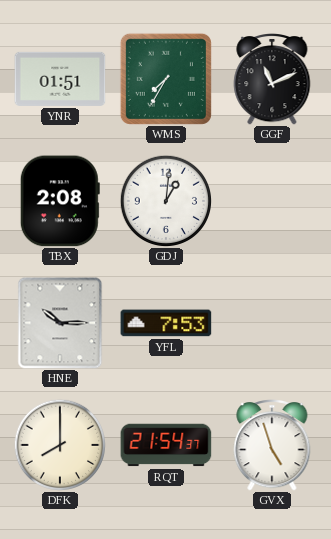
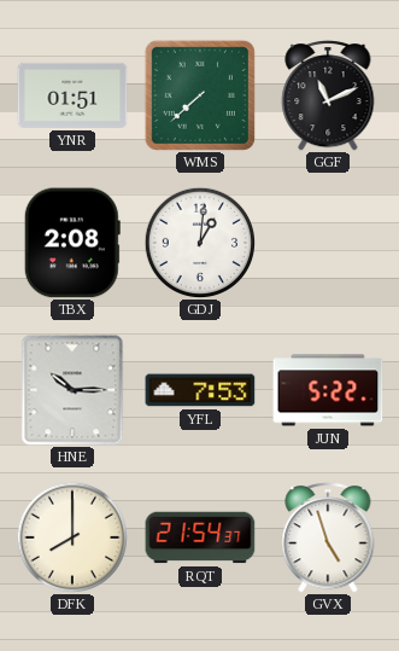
WMS: 7:35 -> 7:38 (200, 95)
JUN: none -> 5:22 (328, 390)
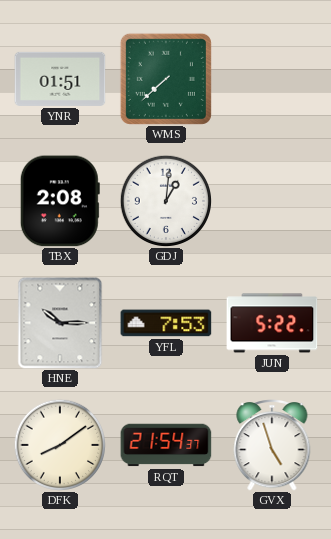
GGF: 11:11 -> none (328, 97)
DFK: 8:00 -> 8:09 (59, 444)
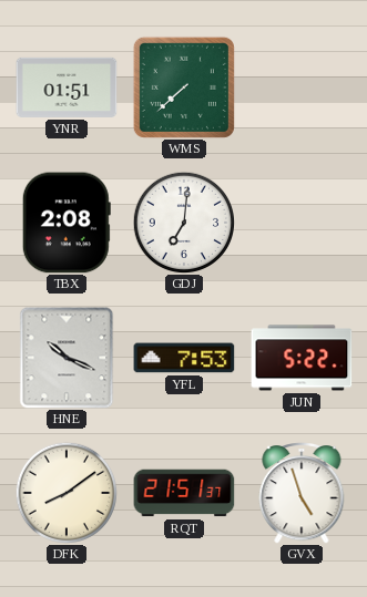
GDJ: 1:01 -> 7:01 (183, 222)
HNE: 10:15 -> 10:19 (67, 358)
RQT: 21:54 -> 21:51 (184, 493)
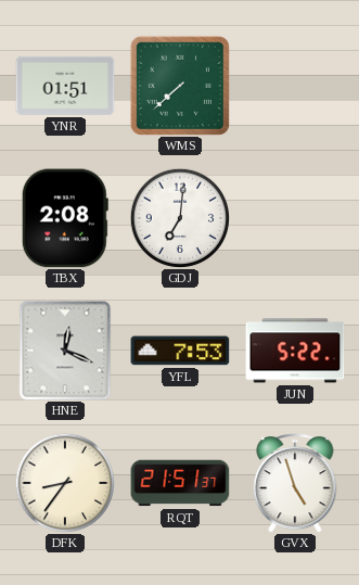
HNE: 10:19 -> 12:19 (65, 351)
DFK: 8:09 -> 8:36 (64, 482)
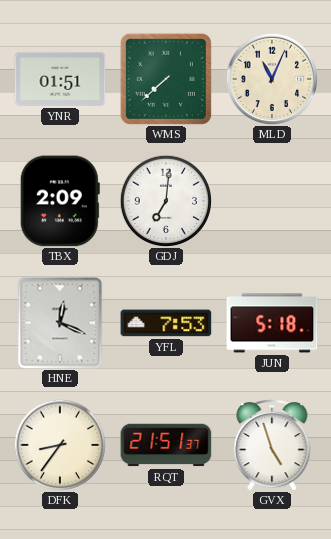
MLD: none -> 11:04 (272, 79)
TBX: 2:08 -> 2:09 (60, 201)
JUN: 5:22 -> 5:18 (272, 323)
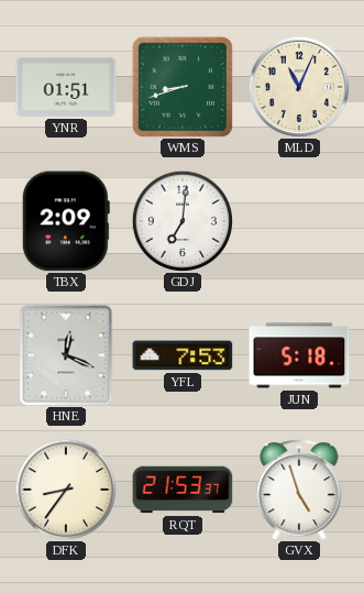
WMS: 7:38 -> 8:42 (183, 87)
RQT: 21:51 -> 21:53 (183, 490)
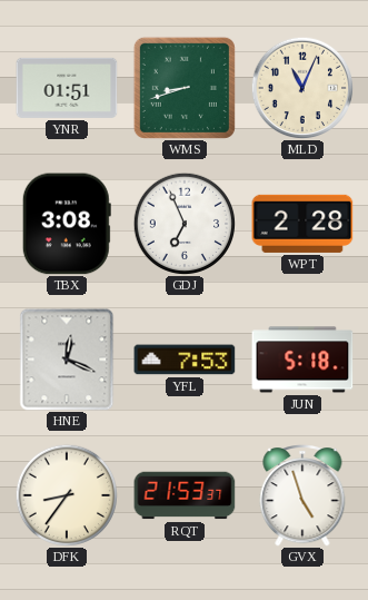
TBX: 2:09 -> 3:08 (67, 224)
GDJ: 7:01 -> 6:56 (183, 223)
WPT: none -> 2:28 (302, 224)
